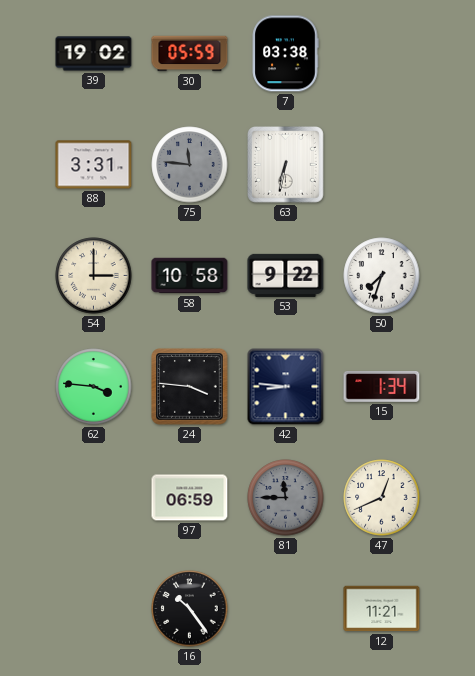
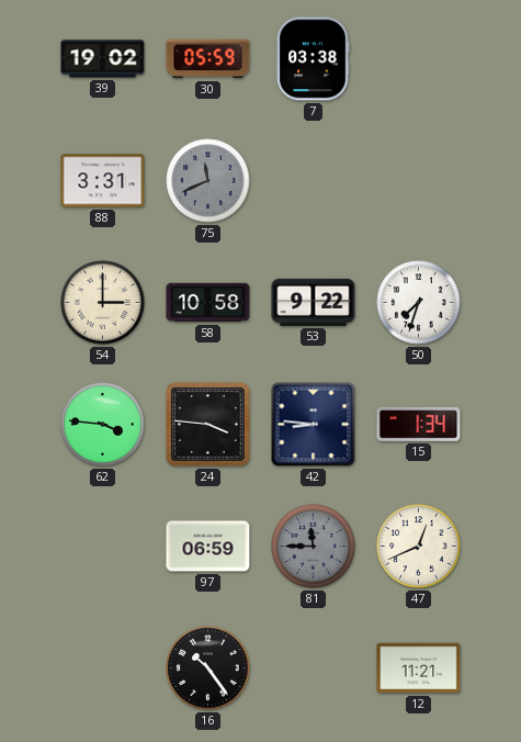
75: 11:46 -> 11:41 (208, 181)
63: 6:32 -> none (286, 165)
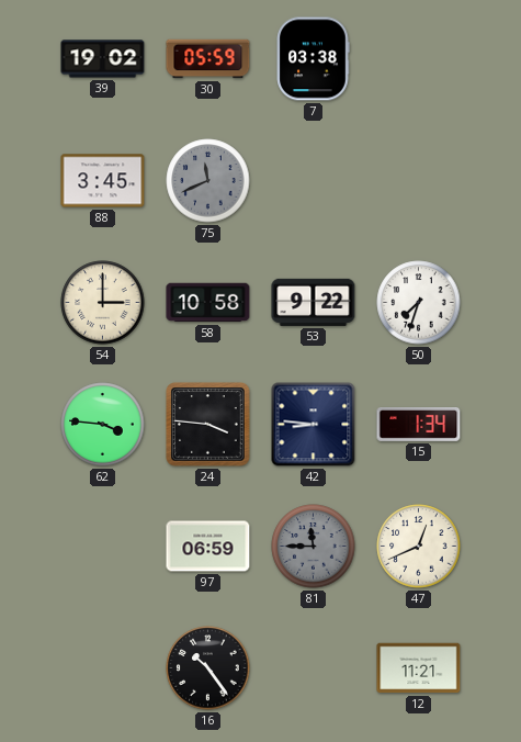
88: 3:31 -> 3:45 (103, 181)
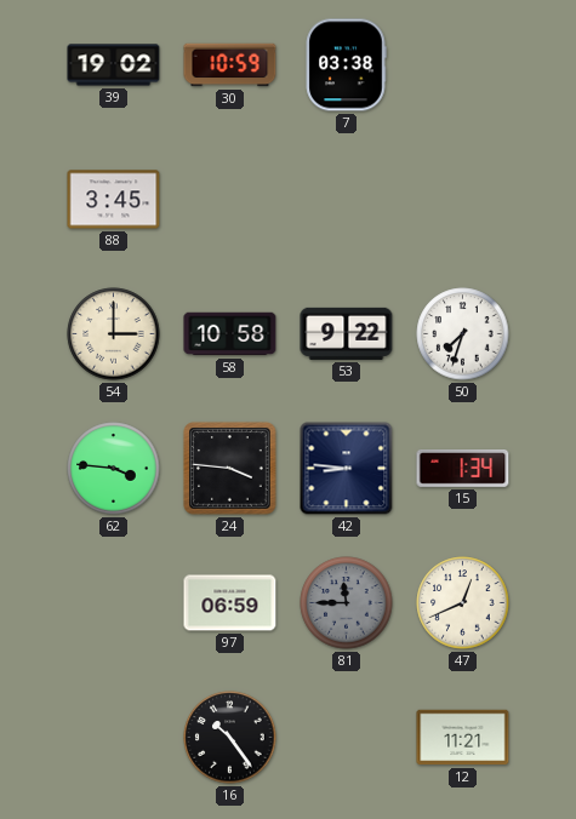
30: 05:59 -> 10:59 (230, 65)
75: 11:41 -> none (208, 181)
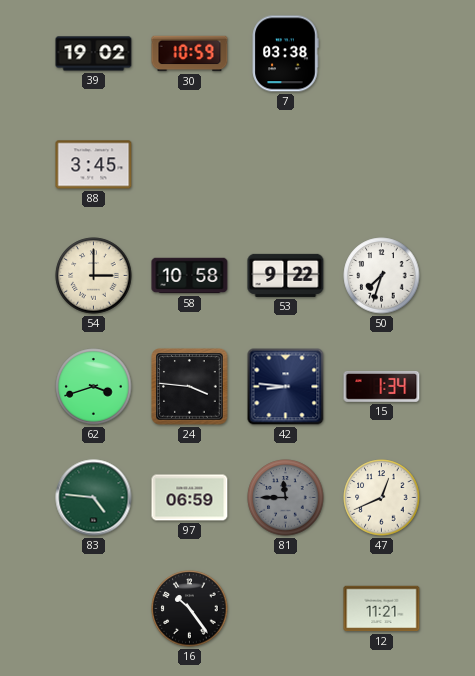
62: 3:46 -> 3:42 (94, 387)
83: none -> 4:46 (94, 498)
